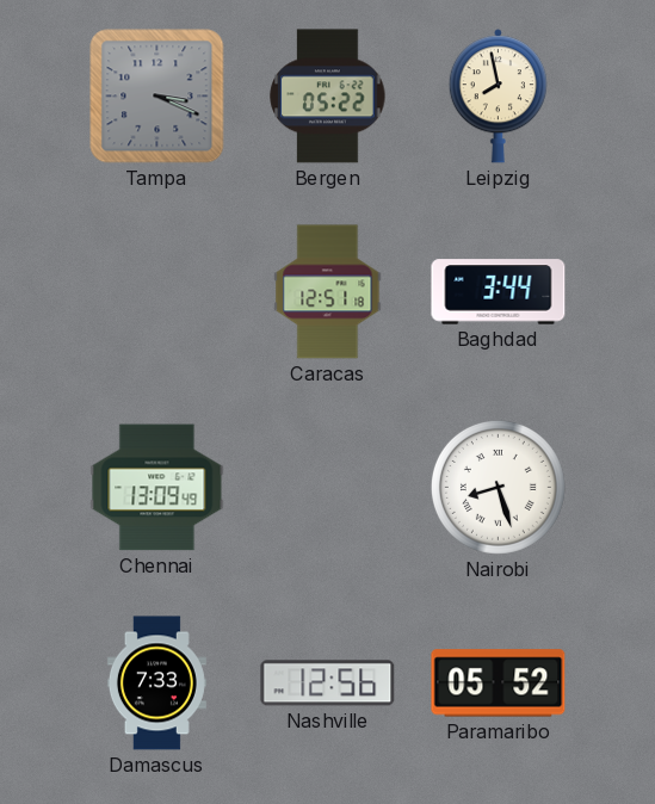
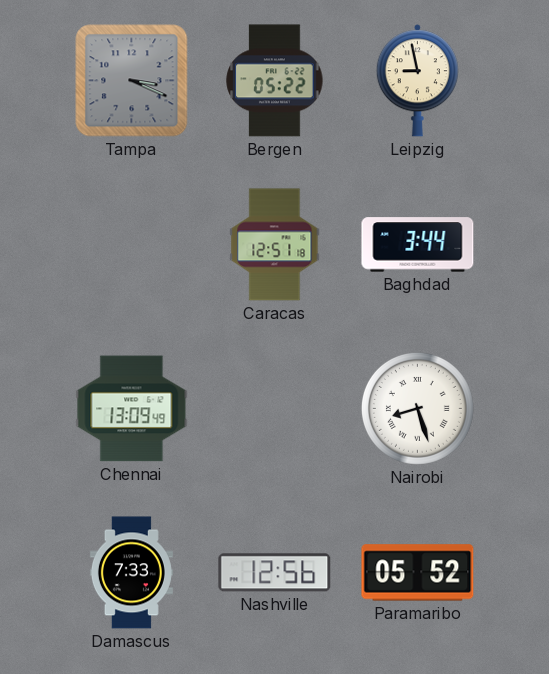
Leipzig: 7:58 -> 8:58 (417, 81)
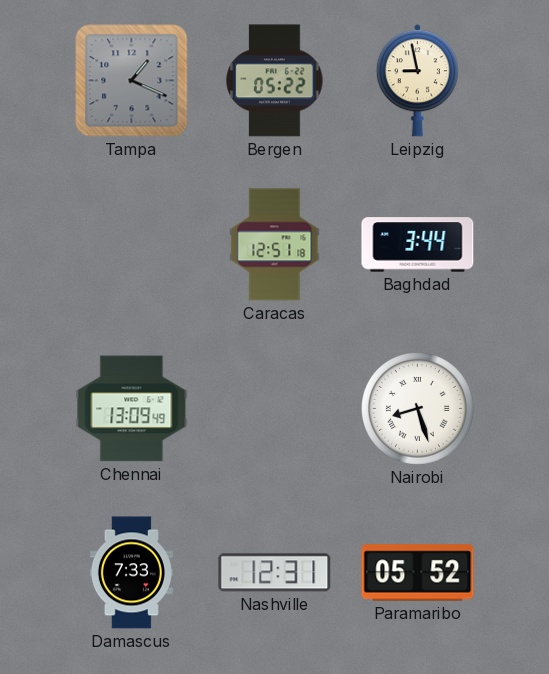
Tampa: 3:19 -> 1:19 (132, 81)
Nashville: 12:56 -> 12:31 (275, 573)
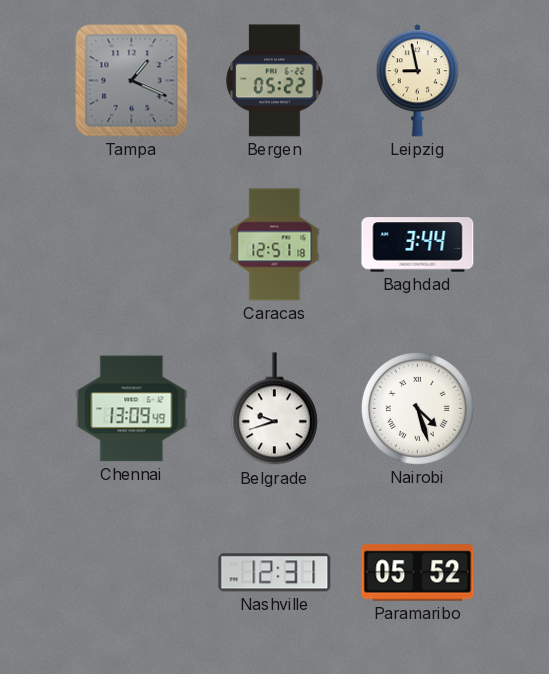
Belgrade: none -> 9:42 (274, 409)
Nairobi: 8:27 -> 4:27 (417, 408)
Damascus: 7:33 -> none (131, 573)
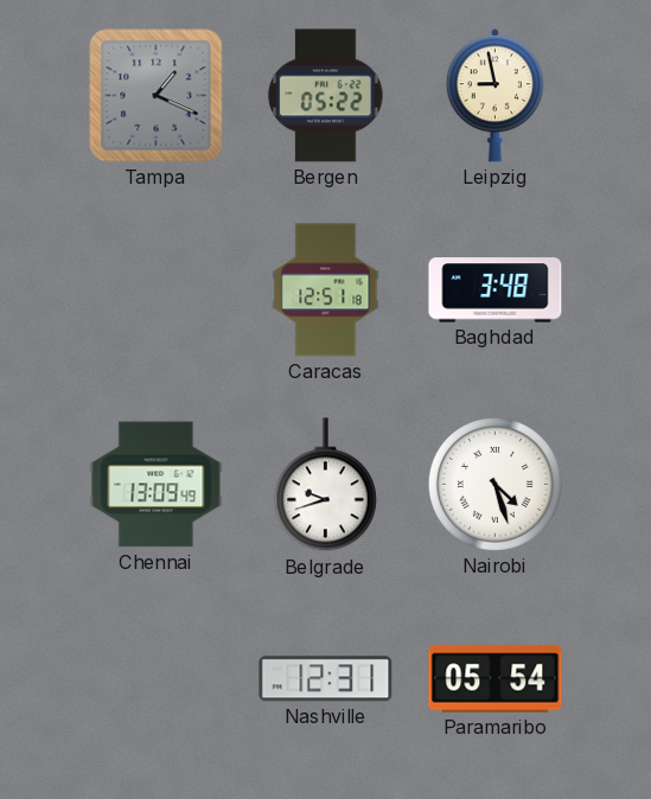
Baghdad: 3:44 -> 3:48 (496, 290)
Paramaribo: 05:52 -> 05:54 (496, 679)
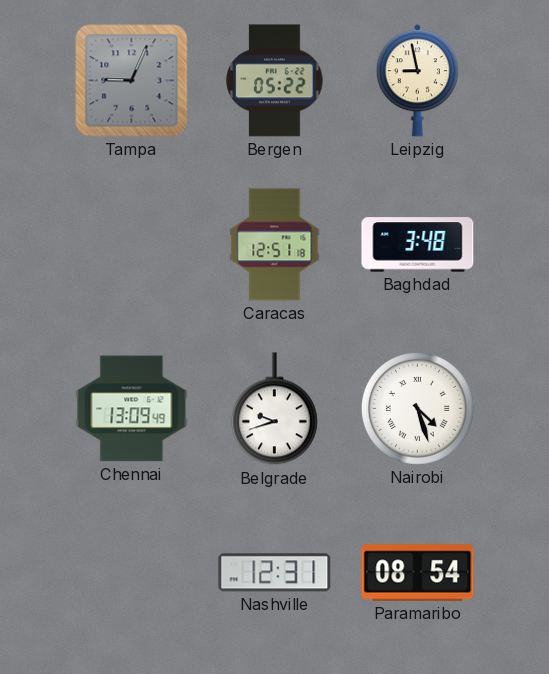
Tampa: 1:19 -> 9:04 (132, 81)
Paramaribo: 05:54 -> 08:54 (418, 573)
